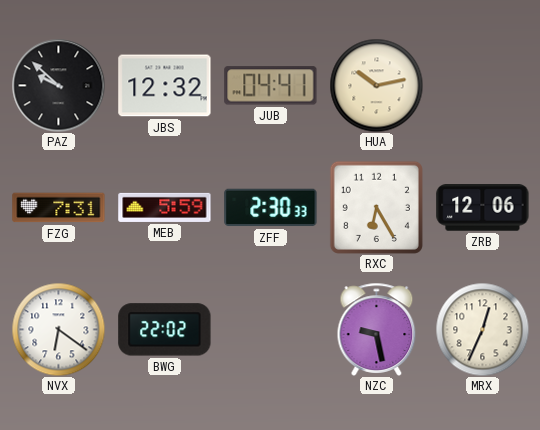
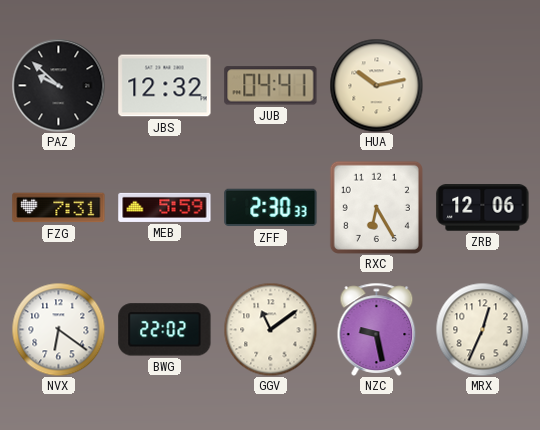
GGV: none -> 11:09 (270, 329)
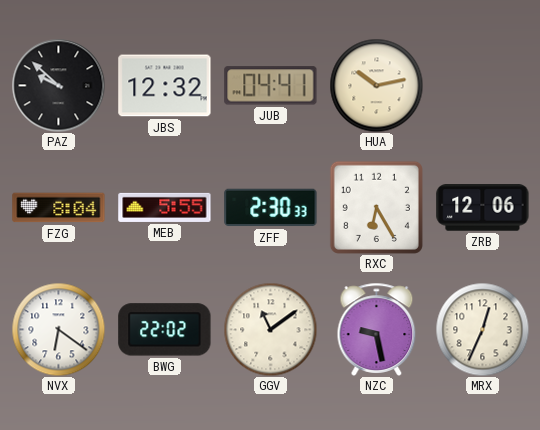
FZG: 7:31 -> 8:04 (59, 208)
MEB: 5:59 -> 5:55 (165, 207)
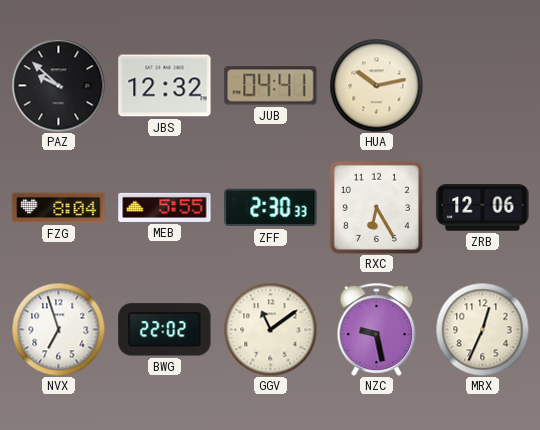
NVX: 6:21 -> 6:57 (58, 329)
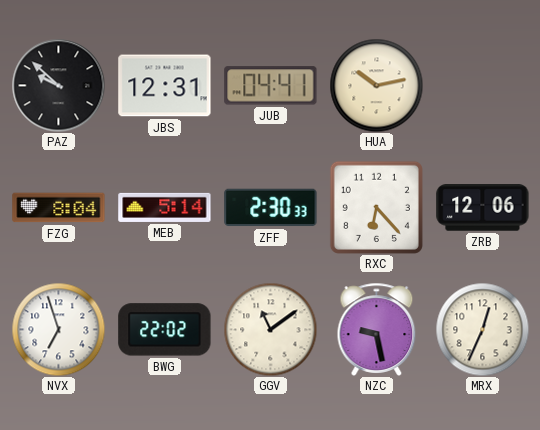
JBS: 12:32 -> 12:31 (165, 86)
MEB: 5:55 -> 5:14 (165, 207)
RXC: 6:25 -> 6:23 (376, 207)
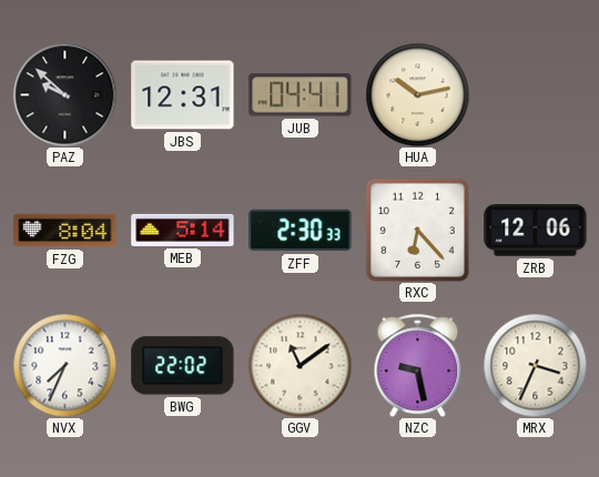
NVX: 6:57 -> 7:34 (64, 365)
MRX: 12:34 -> 3:34 (535, 365)
